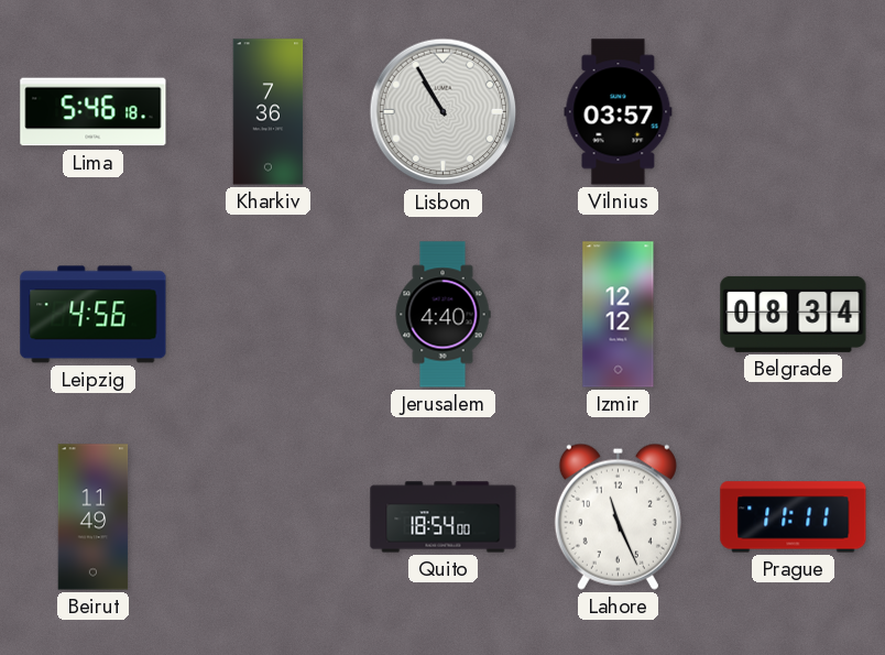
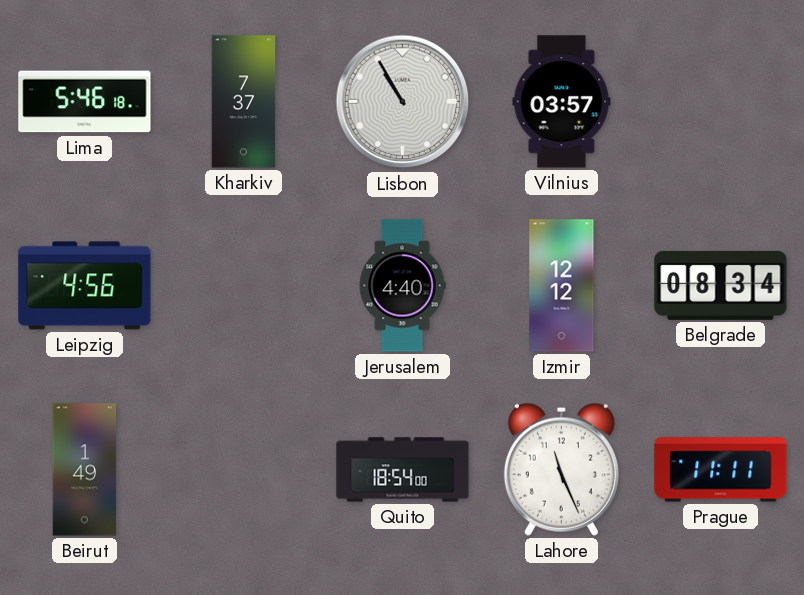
Kharkiv: 7:36 -> 7:37 (244, 102)
Beirut: 11:49 -> 1:49 (85, 470)
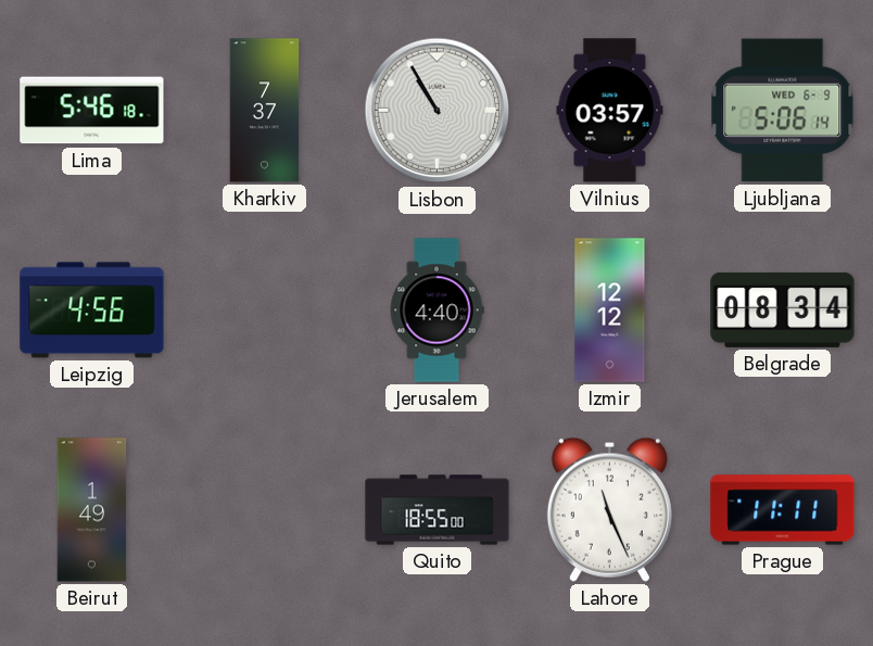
Ljubljana: none -> 5:06 (783, 111)
Quito: 18:54 -> 18:55 (438, 510)
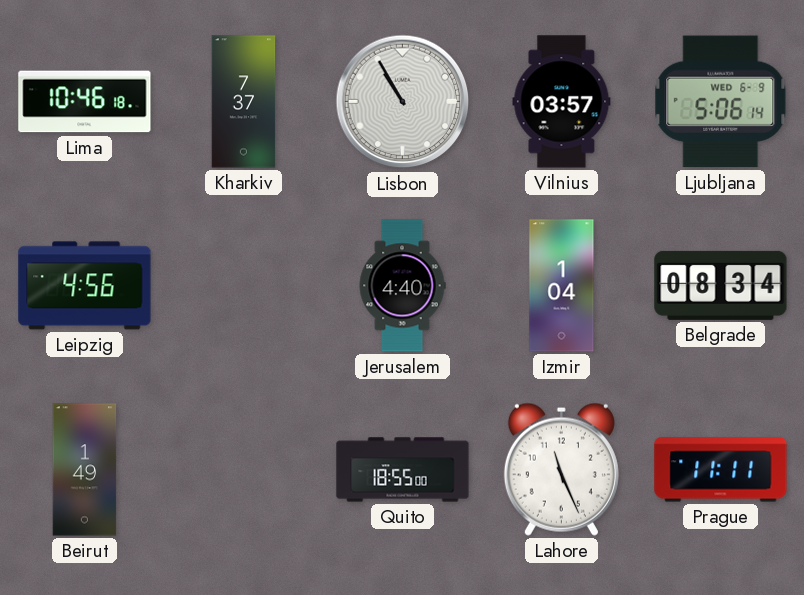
Lima: 5:46 -> 10:46 (85, 102)
Izmir: 12:12 -> 1:04 (562, 286)
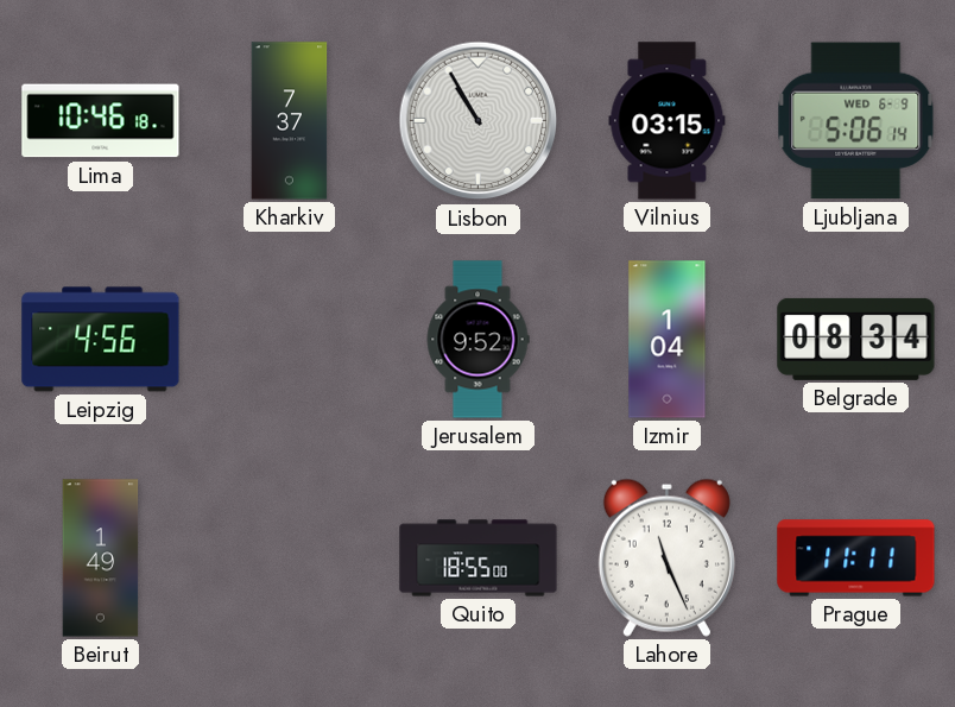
Vilnius: 03:57 -> 03:15 (668, 121)
Jerusalem: 4:40 -> 9:52 (477, 340)
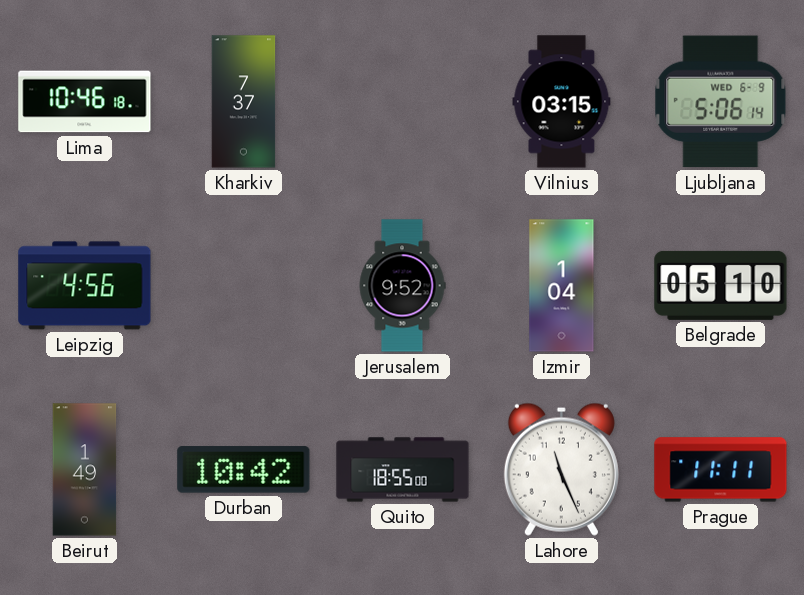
Lisbon: 10:55 -> none (479, 121)
Belgrade: 08:34 -> 05:10 (721, 285)
Durban: none -> 10:42 (244, 470)
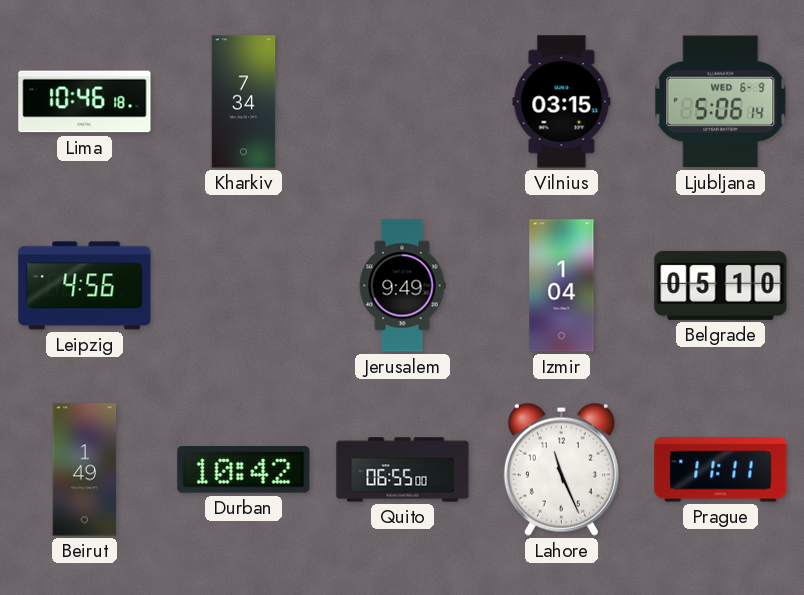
Kharkiv: 7:37 -> 7:34 (244, 102)
Jerusalem: 9:52 -> 9:49 (402, 286)
Quito: 18:55 -> 06:55 (403, 470)
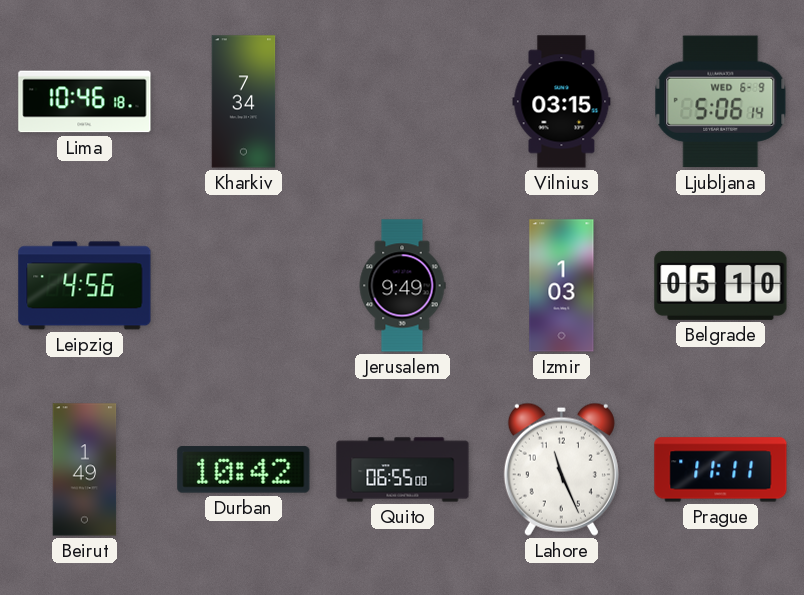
Izmir: 1:04 -> 1:03 (562, 286)
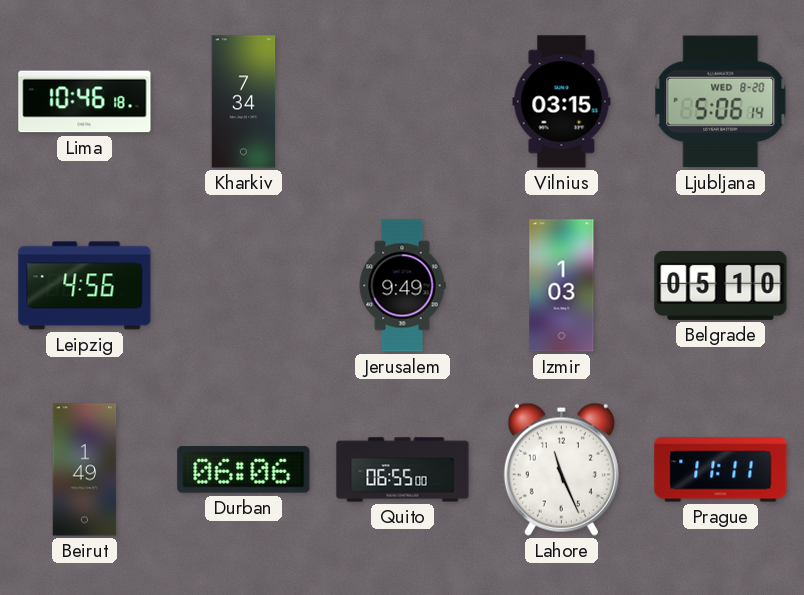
Ljubljana date: WED 6-9 -> WED 8-20 (721, 102)
Durban: 10:42 -> 06:06 (244, 470)
